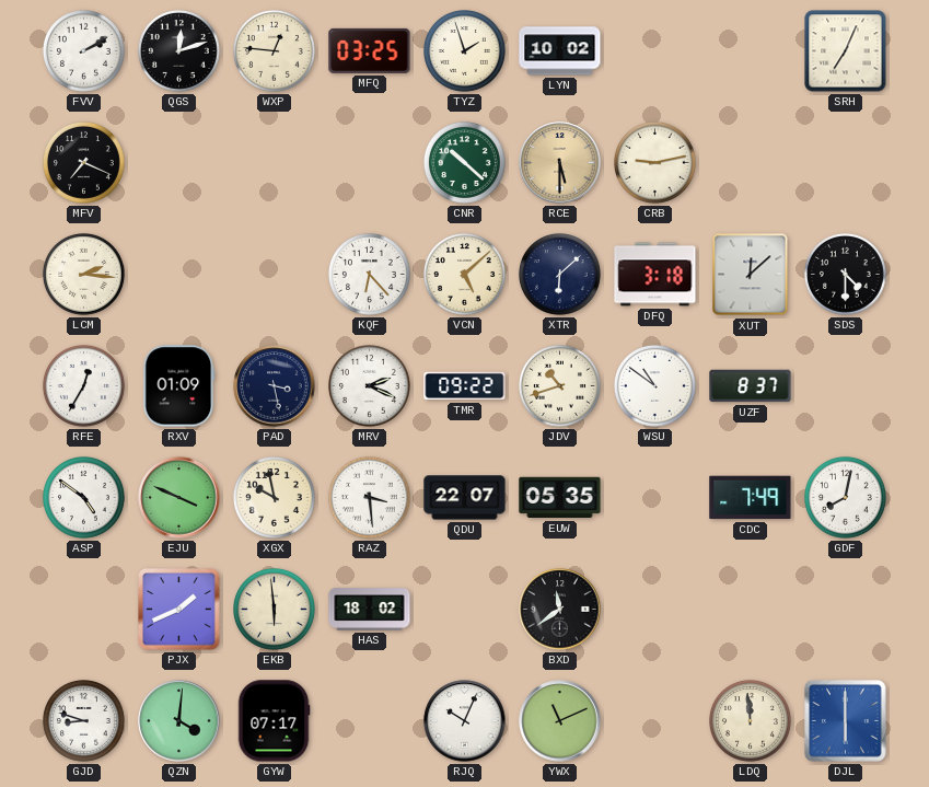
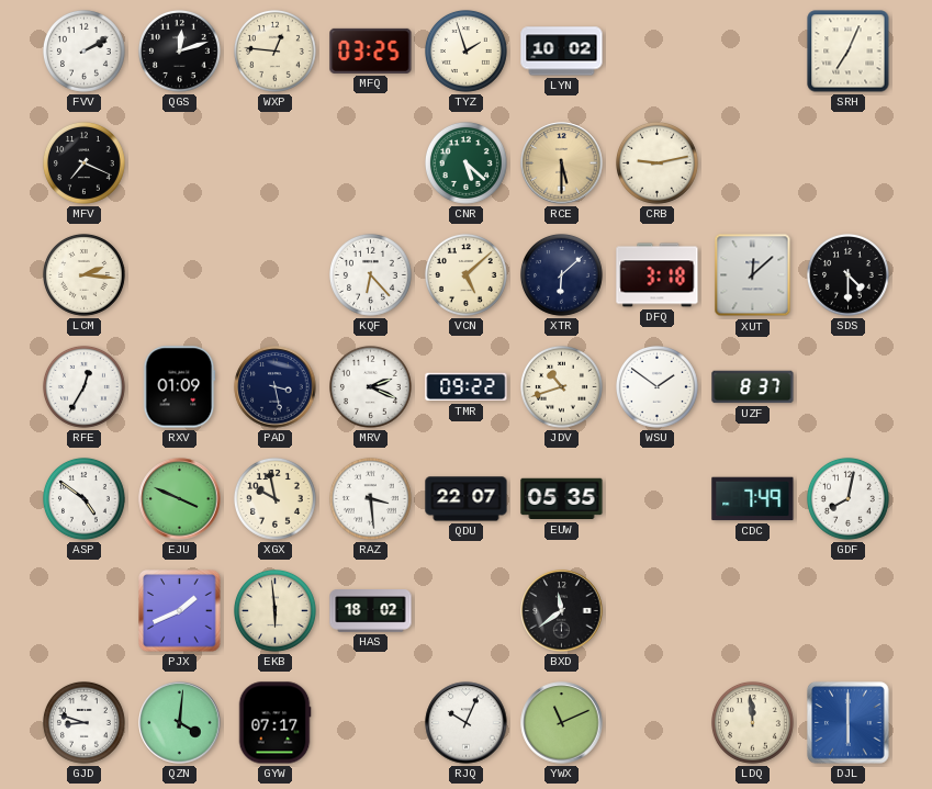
CNR: 10:22 -> 5:22 (467, 164)
WSU: 10:51 -> 1:51 (658, 387)
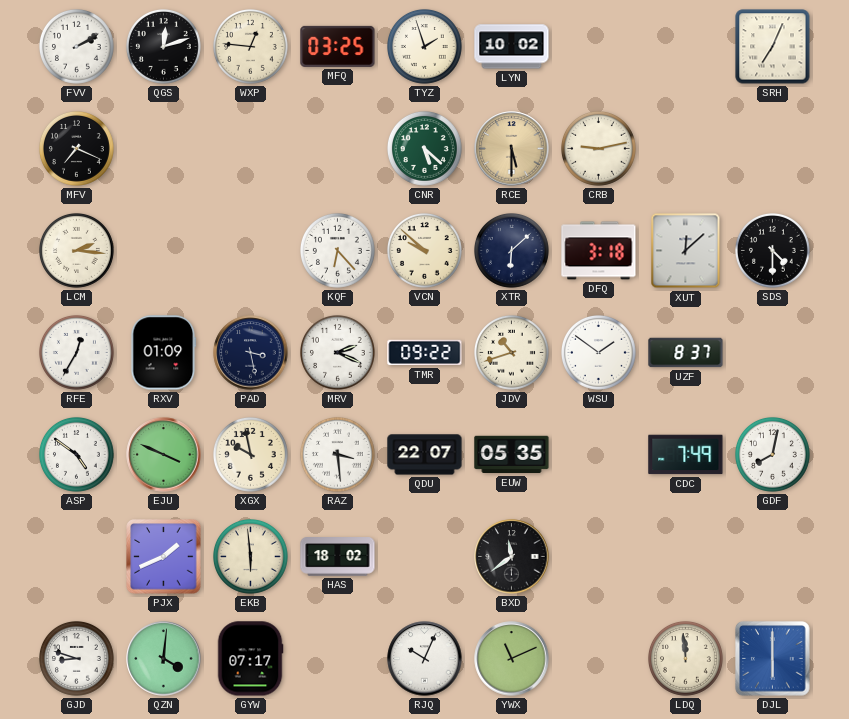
VCN: 5:08 -> 9:52 (425, 251)
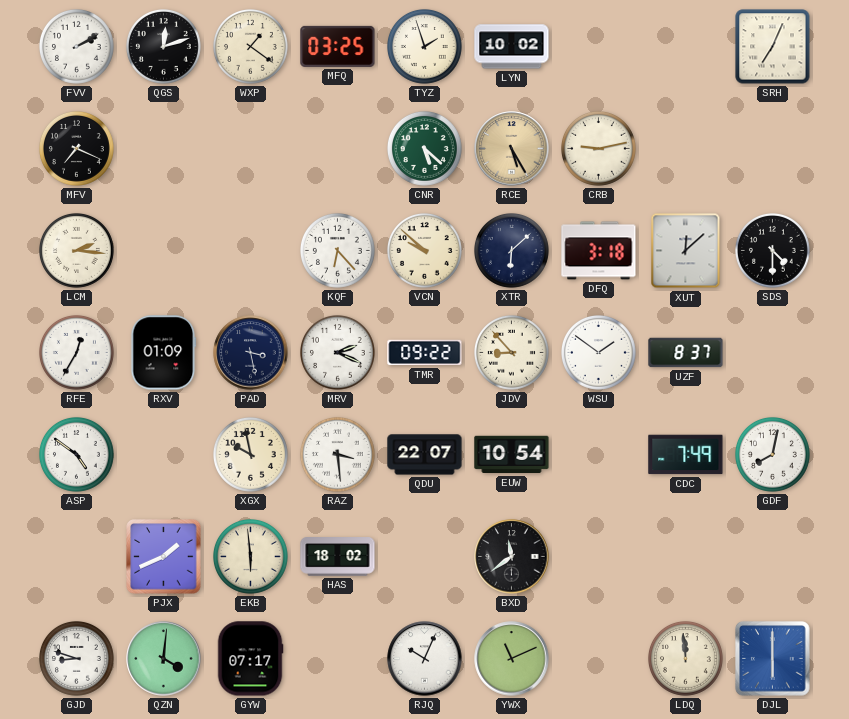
WXP: 12:46 -> 1:21 (251, 47)
RCE: 5:30 -> 5:25 (512, 149)
JDV: 10:42 -> 8:53 (512, 353)
EJU: 3:49 -> none (164, 455)
EUW: 05:35 -> 10:54 (512, 455)
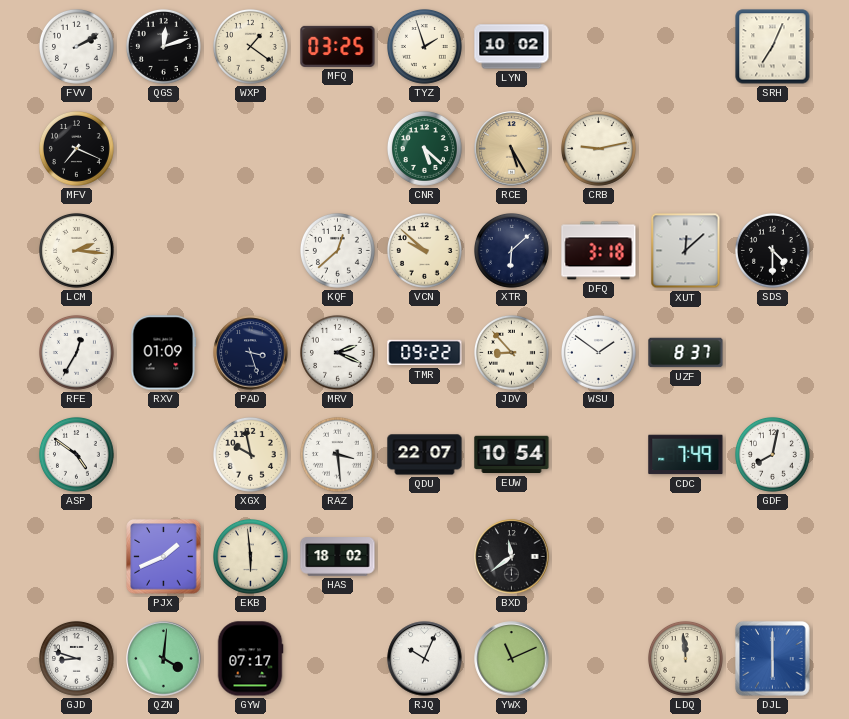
KQF: 6:23 -> 12:38 (338, 251)
PAD: 3:28 -> 3:27 (251, 353)
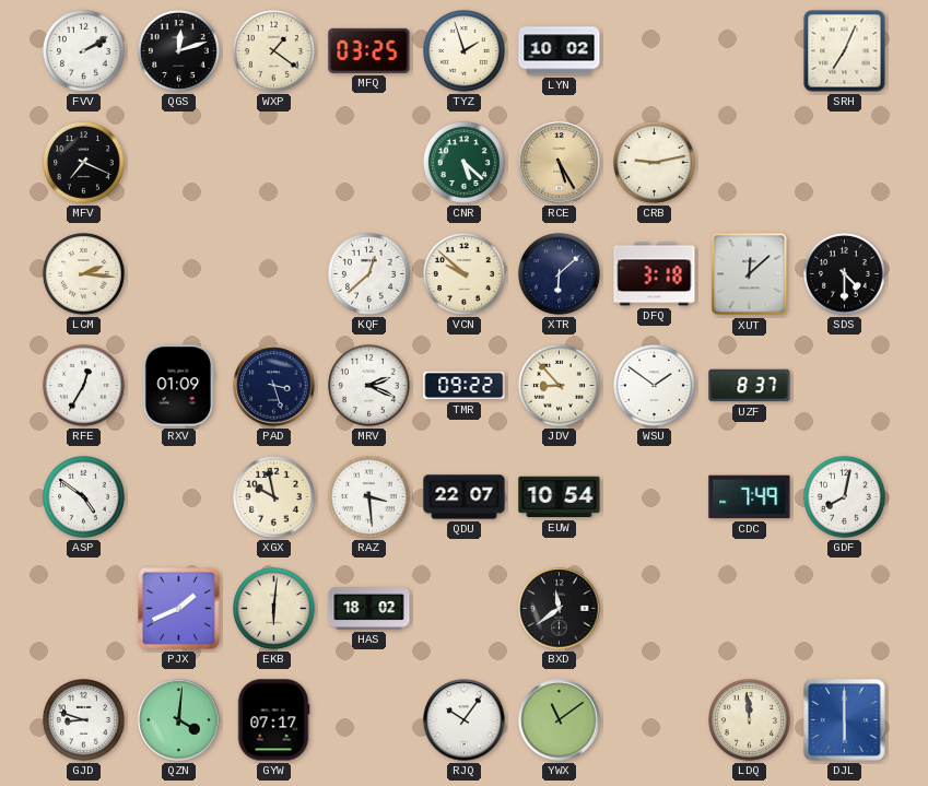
EKB: 5:59 -> 6:01 (274, 609)
RJQ: 10:04 -> 10:06 (465, 720)
YWX: 11:11 -> 11:09 (560, 720)
